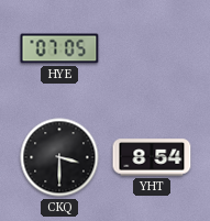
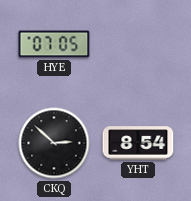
CKQ: 3:30 -> 2:52 (54, 143)
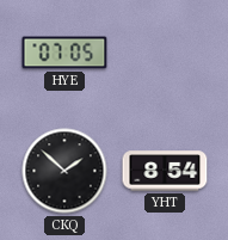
CKQ: 2:52 -> 1:52 (64, 171)
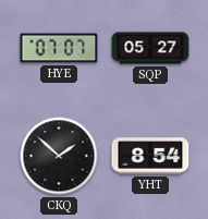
HYE: 07:05 -> 07:07 (59, 48)
SQP: none -> 05:27 (150, 48)
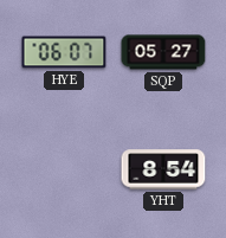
HYE: 07:07 -> 06:07 (64, 52)
CKQ: 1:52 -> none (59, 156)
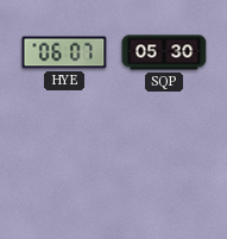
SQP: 05:27 -> 05:30 (164, 52)
YHT: 8:54 -> none (163, 169)
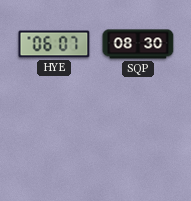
SQP: 05:30 -> 08:30 (138, 44)
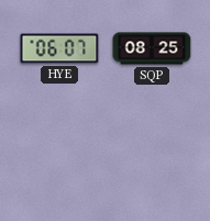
SQP: 08:30 -> 08:25 (152, 48)
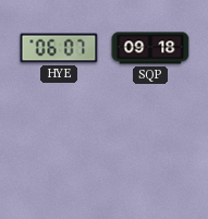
SQP: 08:25 -> 09:18 (150, 48)
